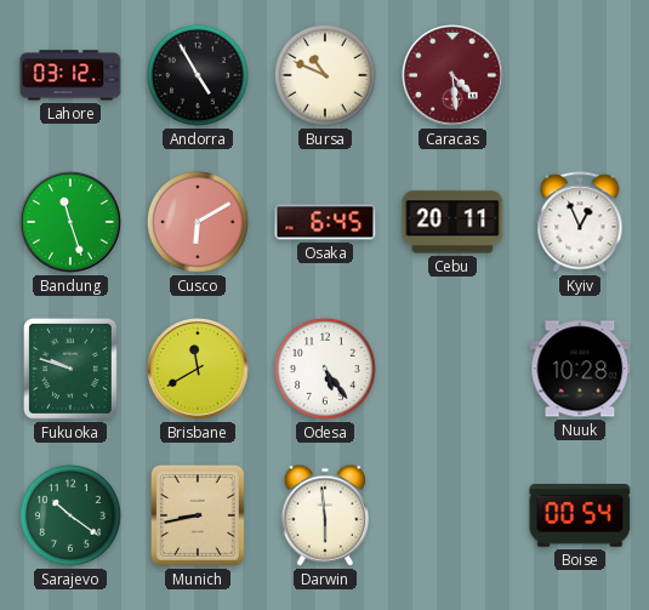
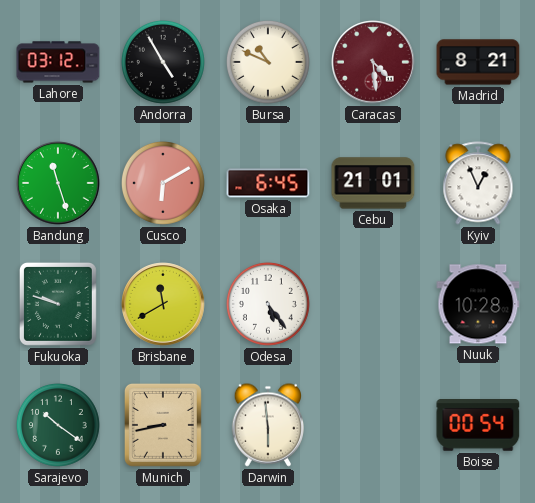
Madrid: none -> 8:21 (478, 62)
Cebu: 20:11 -> 21:01 (373, 183)
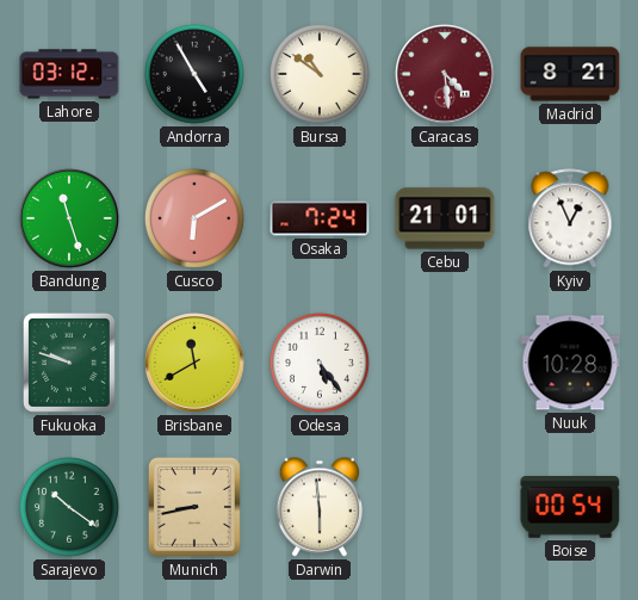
Bursa: 10:49 -> 10:51 (320, 74)
Osaka: 6:45 -> 7:24 (320, 218)
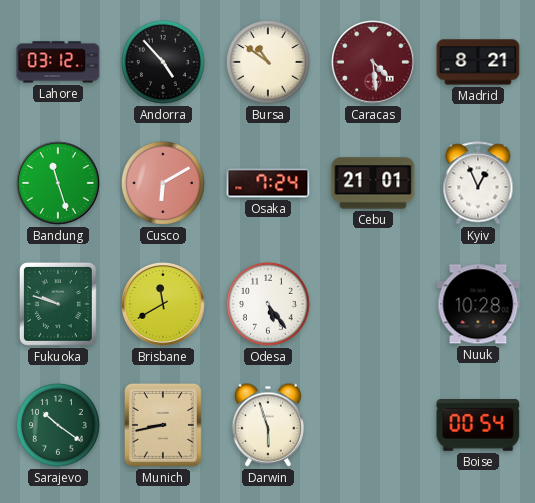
Andorra: 4:55 -> 4:53 (163, 62)
Darwin: 5:59 -> 5:57 (268, 425)
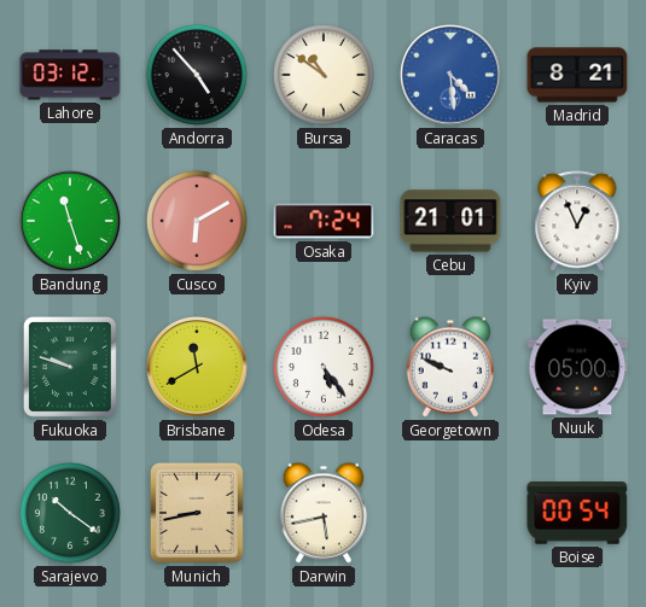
Caracas dial: burgundy -> blue (450, 75)
Georgetown: none -> 9:49 (450, 367)
Nuuk: 10:28 -> 05:00 (577, 367)
Darwin: 5:57 -> 5:43 (324, 513)
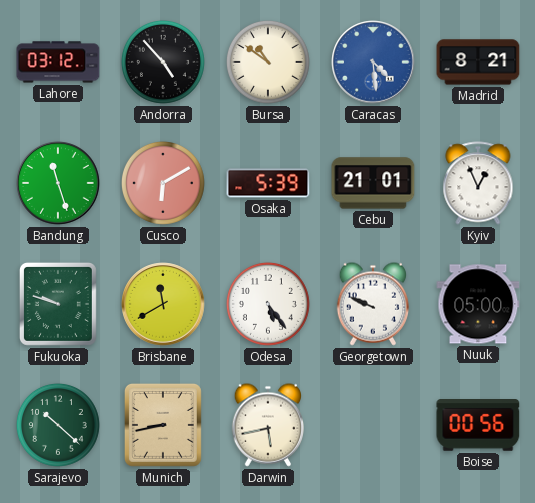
Osaka: 7:24 -> 5:39 (268, 183)
Sarajevo: 10:21 -> 10:22 (58, 425)
Boise: 00:54 -> 00:56 (478, 426)
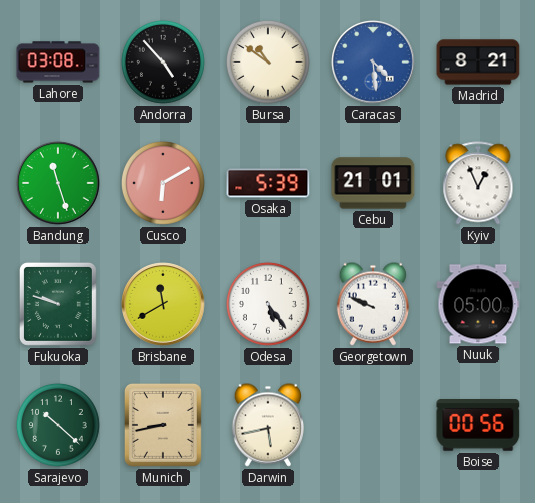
Lahore: 03:12 -> 03:08 (58, 62)
